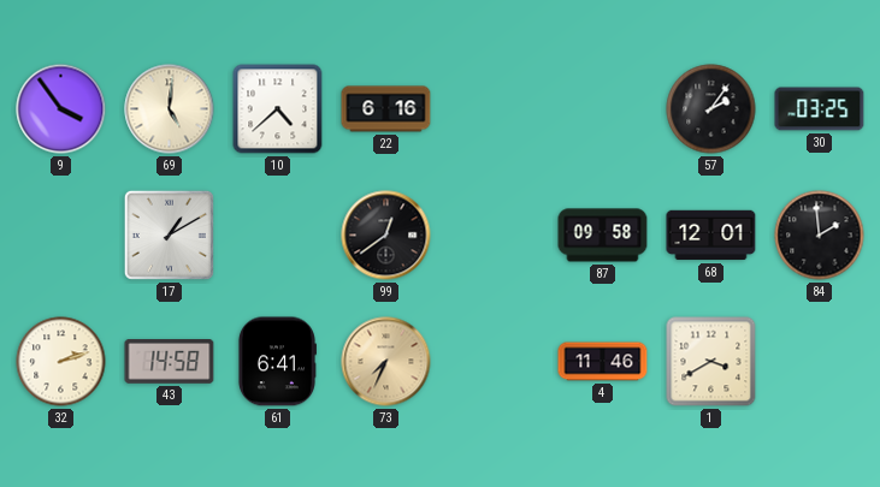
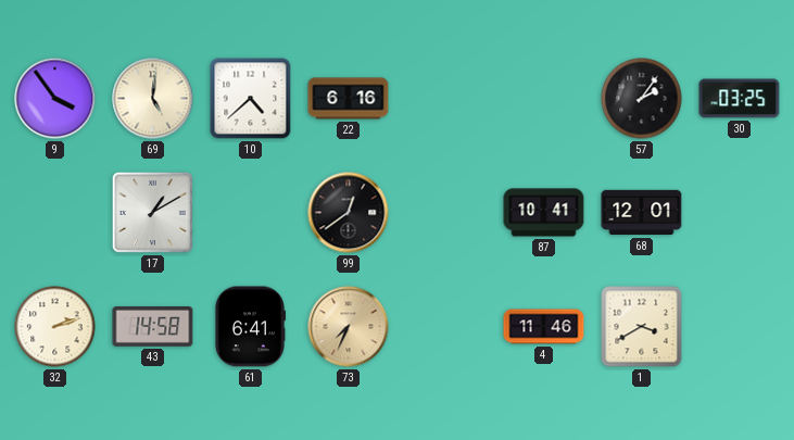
87: 09:58 -> 10:41 (544, 213)
84: 1:59 -> none (820, 236)
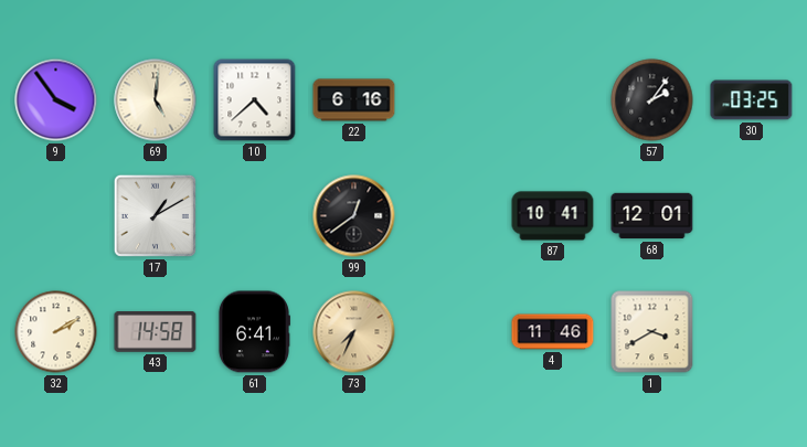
32: 2:12 -> 2:10 (56, 332)
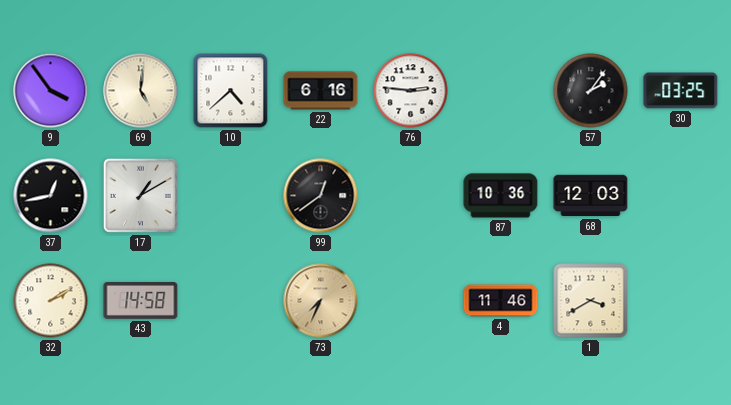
76: none -> 2:46 (411, 91)
37: none -> 12:43 (51, 196)
87: 10:41 -> 10:36 (501, 196)
68: 12:01 -> 12:03 (591, 196)
61: 6:41 -> none (254, 332)
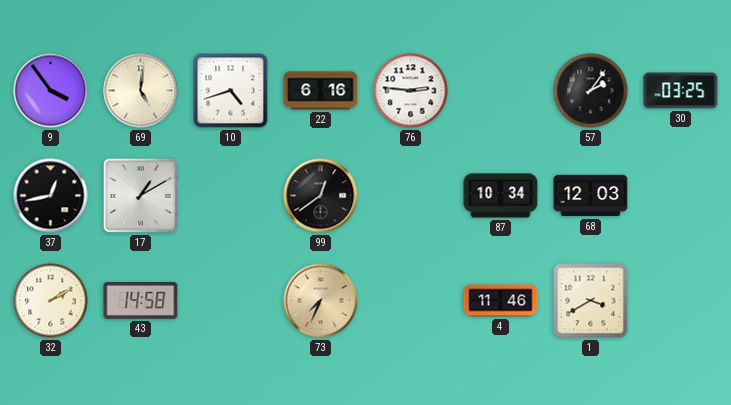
10: 4:38 -> 4:42 (231, 91)
87: 10:36 -> 10:34 (501, 196)
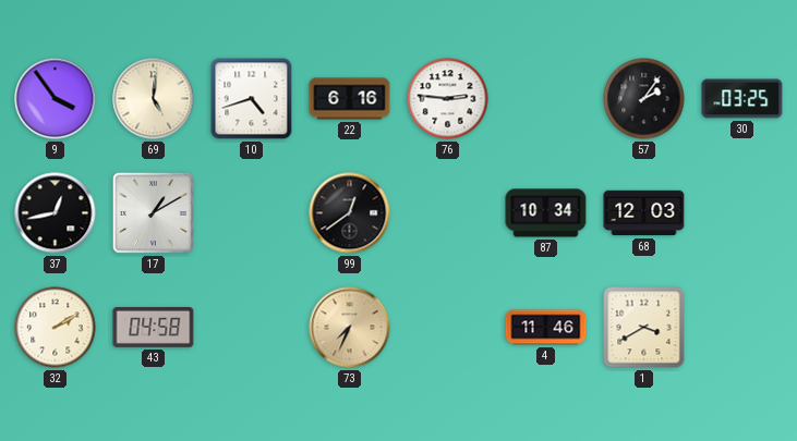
43: 14:58 -> 04:58 (154, 328)
